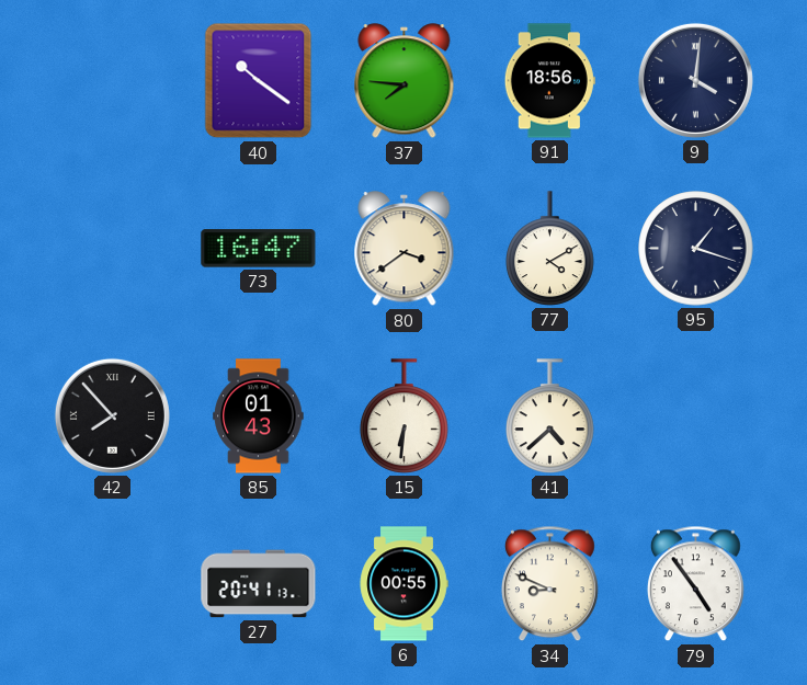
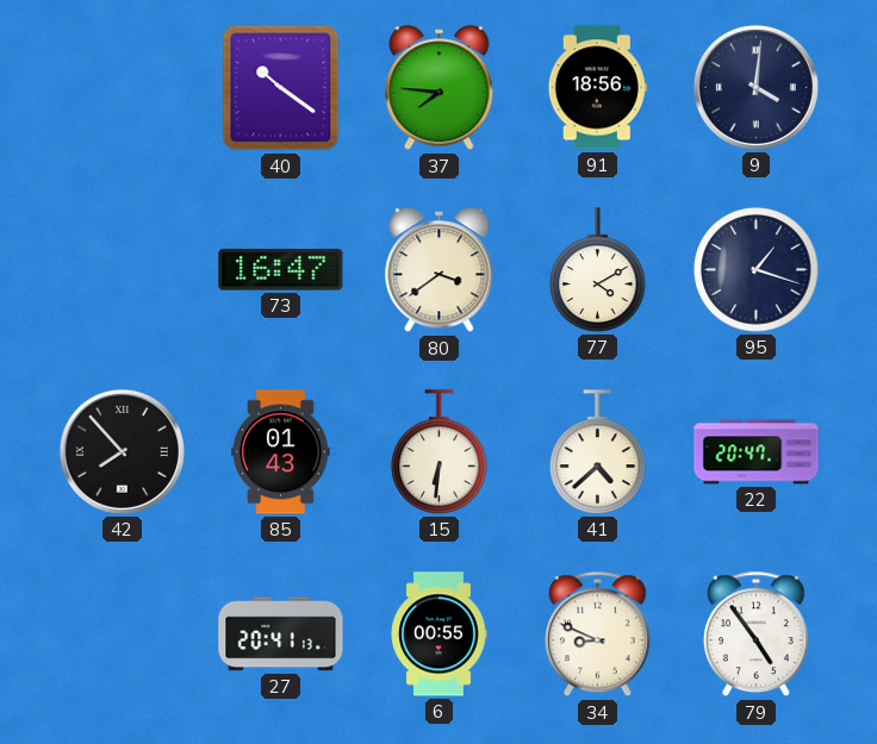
22: none -> 20:47 (757, 452)
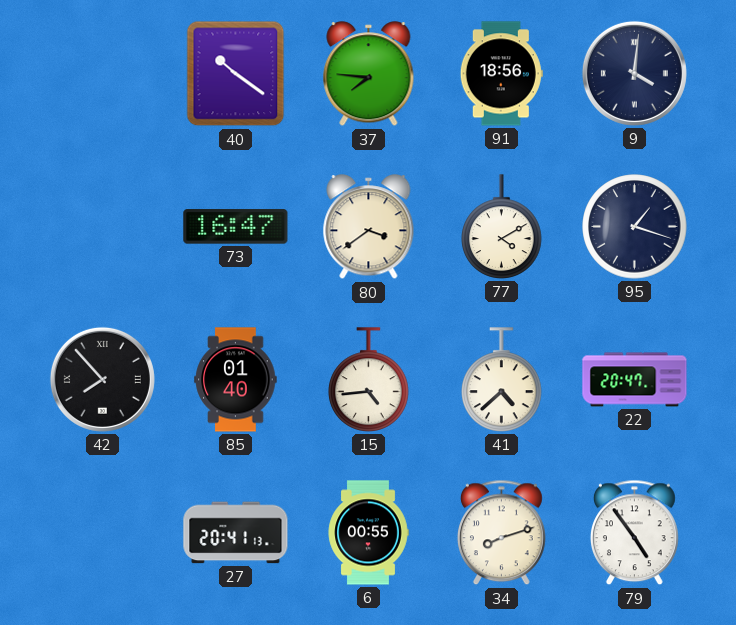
85: 01:43 -> 01:40 (236, 380)
15: 6:31 -> 4:44 (369, 380)
34: 8:49 -> 8:12 (501, 533)
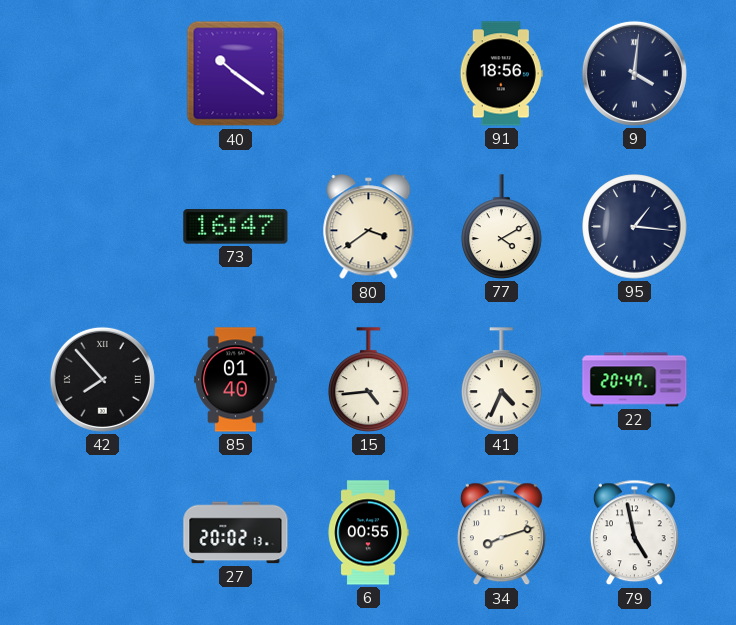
37: 7:46 -> none (369, 74)
95: 1:18 -> 1:16 (635, 227)
41: 4:38 -> 4:34 (502, 380)
27: 20:41 -> 20:02 (236, 533)
79: 4:54 -> 4:58 (634, 533)
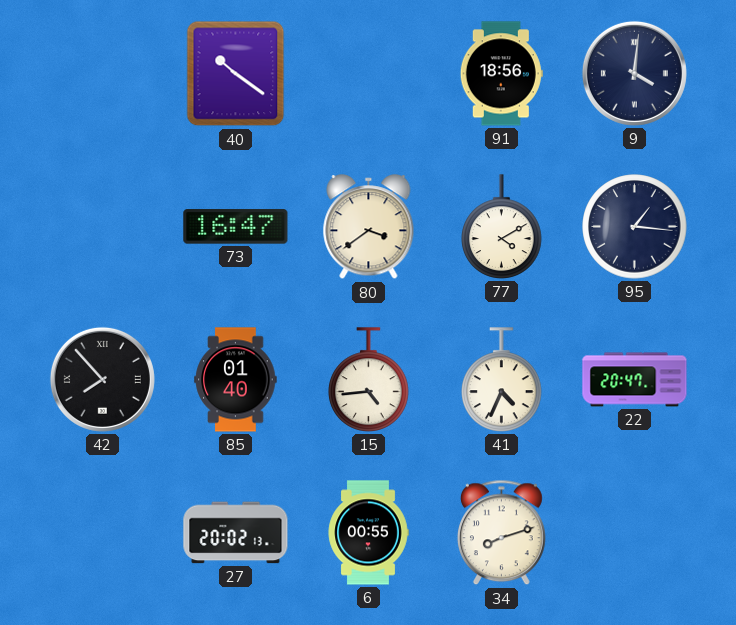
79: 4:58 -> none (634, 533)
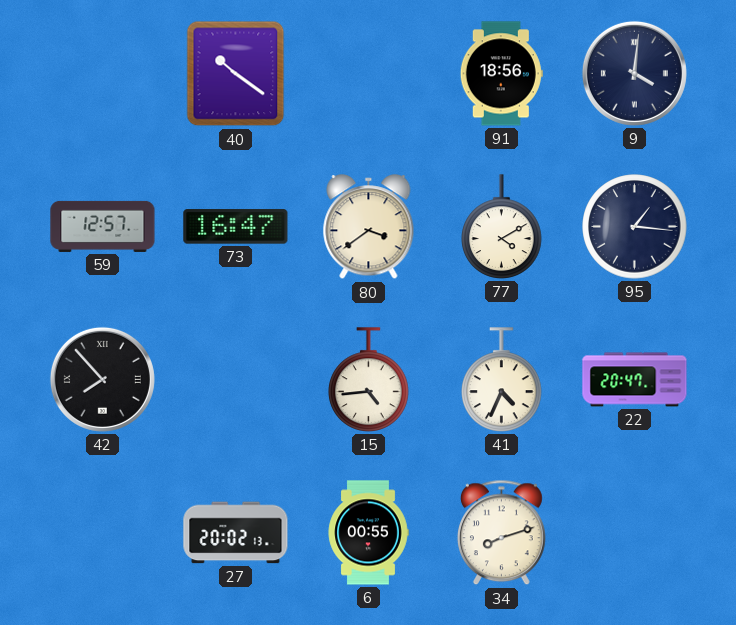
59: none -> 12:57 (103, 226)
85: 01:40 -> none (236, 380)
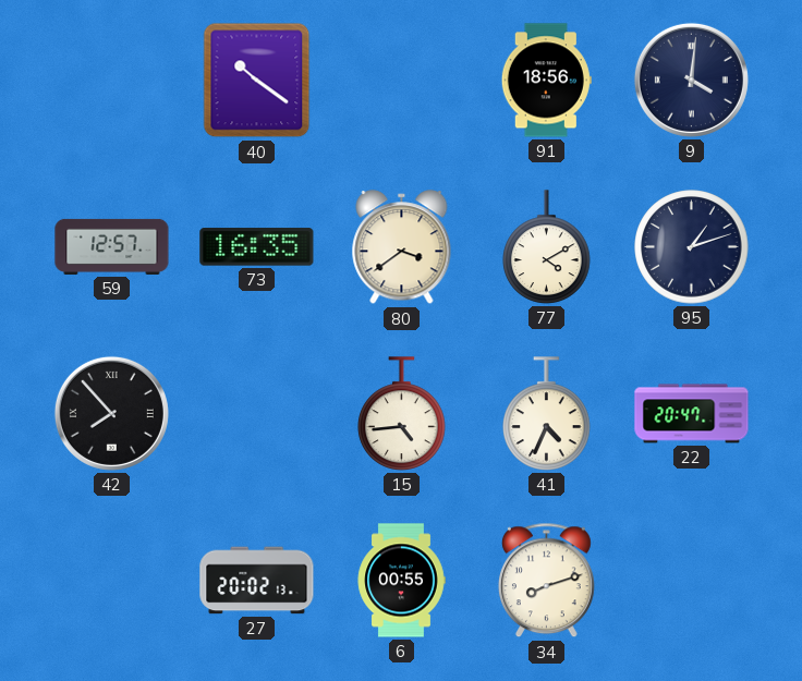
73: 16:47 -> 16:35 (257, 247)
95: 1:16 -> 1:12 (692, 247)
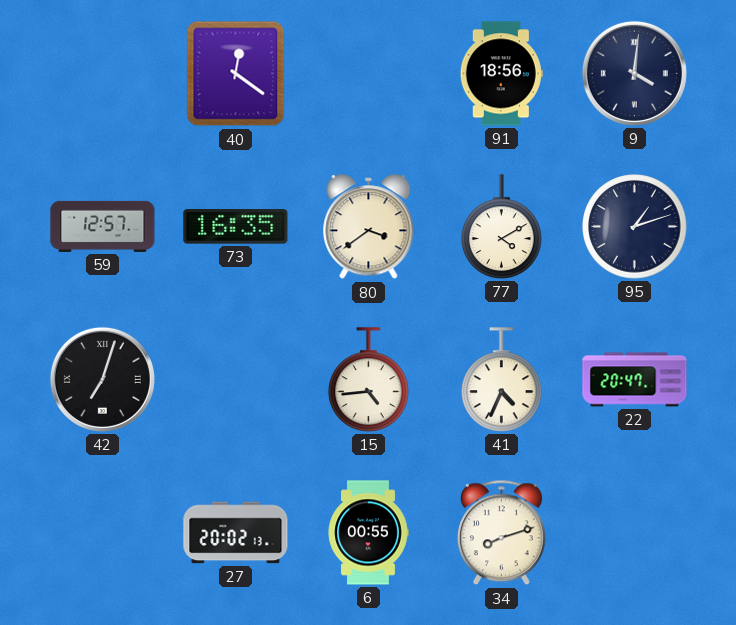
40: 10:21 -> 12:21 (236, 74)
42: 7:53 -> 7:03 (102, 379)
